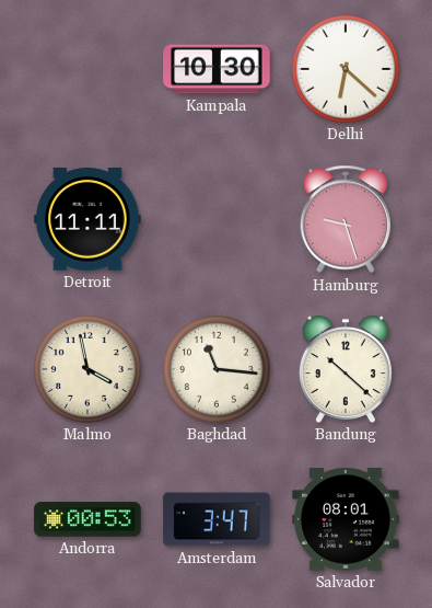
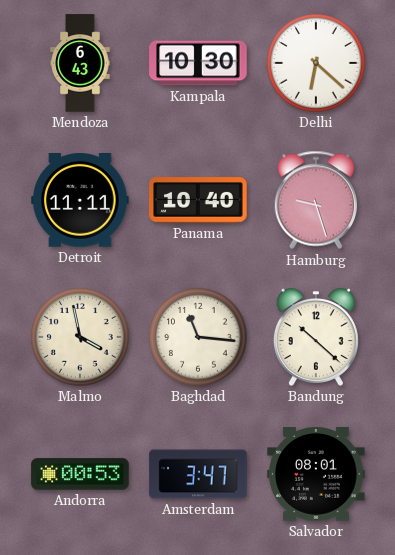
Mendoza: none -> 6:43 (80, 63)
Panama: none -> 10:40 (198, 200)
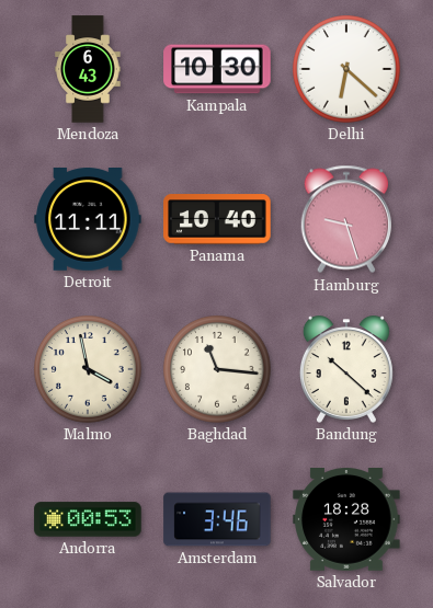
Amsterdam: 3:47 -> 3:46 (217, 519)
Salvador: 08:01 -> 18:28 (346, 520)
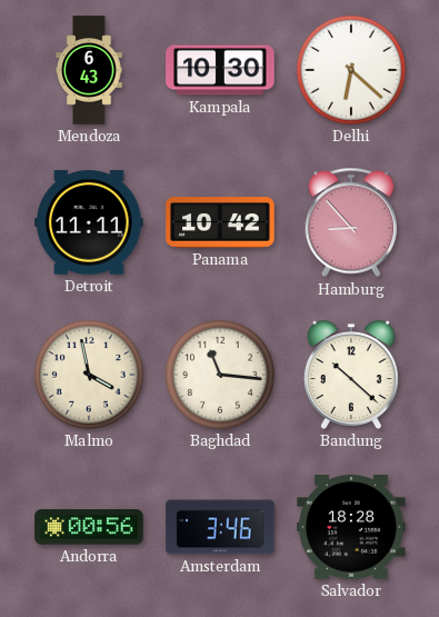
Panama: 10:40 -> 10:42 (220, 222)
Hamburg: 9:27 -> 8:53 (350, 222)
Andorra: 00:53 -> 00:56 (89, 527)
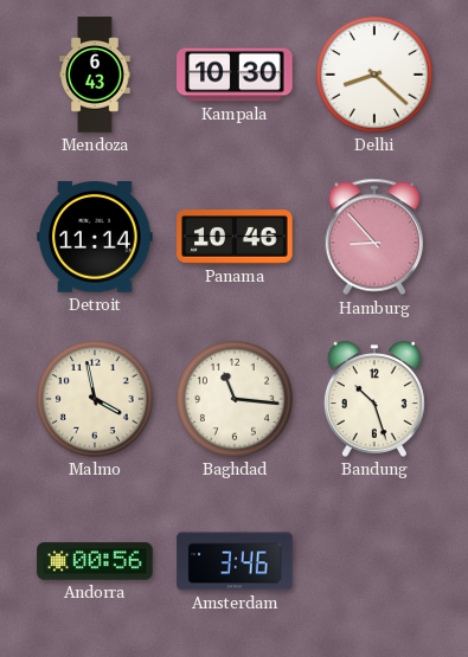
Delhi: 6:22 -> 8:22 (374, 75)
Detroit: 11:11 -> 11:14 (95, 238)
Panama: 10:42 -> 10:46 (235, 237)
Bandung: 10:22 -> 10:27 (374, 399)
Salvador: 18:28 -> none (351, 528)
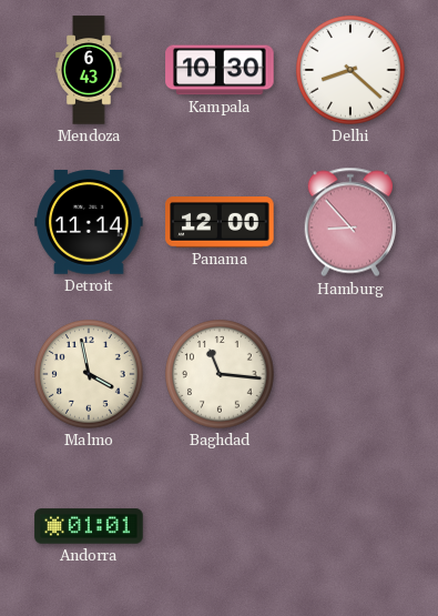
Panama: 10:46 -> 12:00 (220, 222)
Bandung: 10:27 -> none (374, 399)
Andorra: 00:56 -> 01:01 (89, 526)
Amsterdam: 3:46 -> none (235, 561)
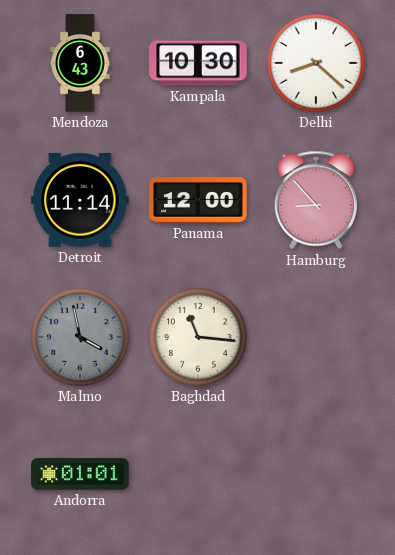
Malmo dial: cream -> grey (80, 337)
